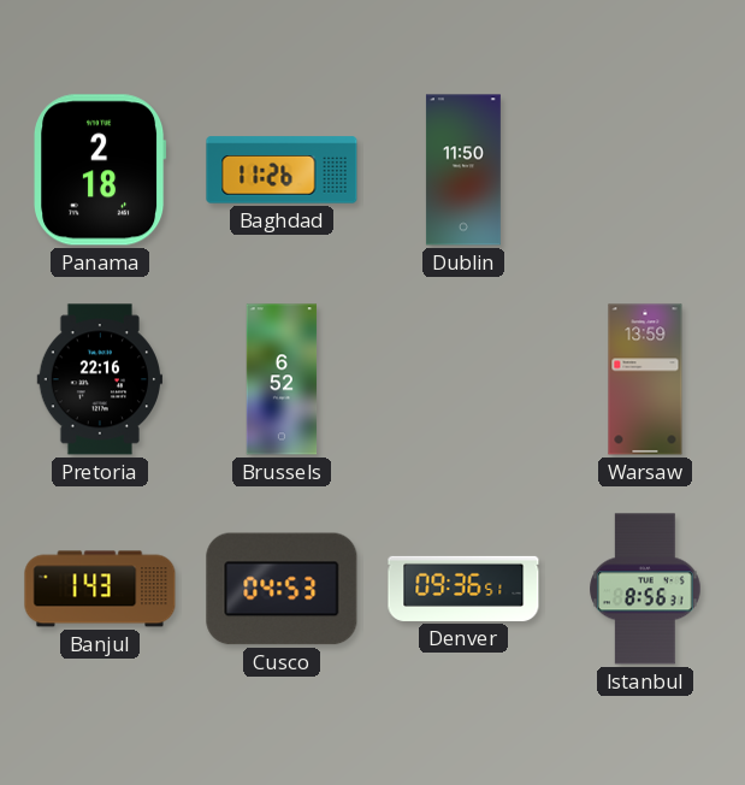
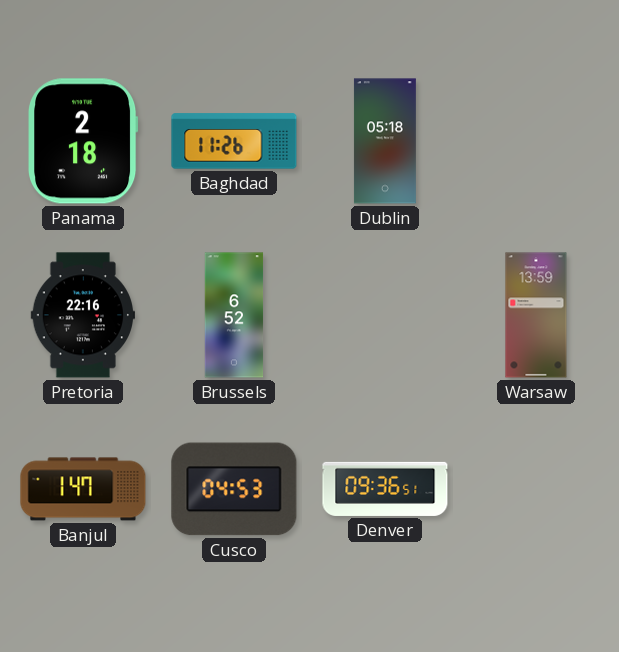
Dublin: 11:50 -> 05:18 (385, 141)
Banjul: 1:43 -> 1:47 (83, 489)
Istanbul: 8:56 -> none (645, 589)
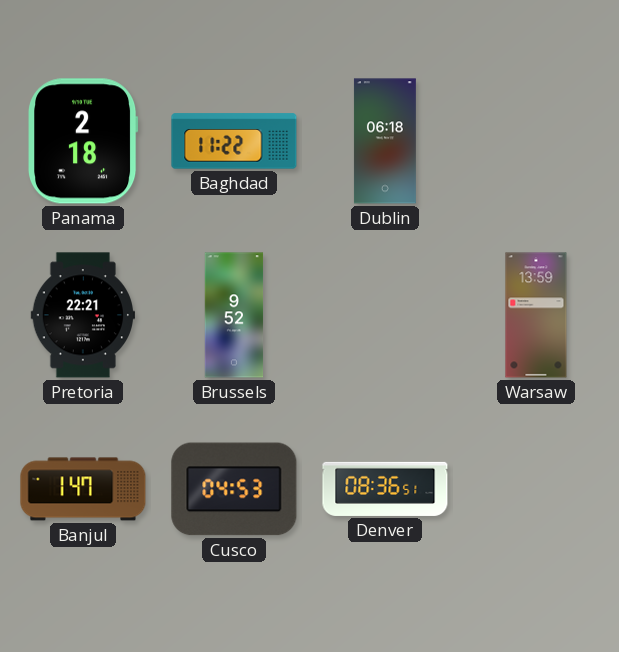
Baghdad: 11:26 -> 11:22 (234, 141)
Dublin: 05:18 -> 06:18 (385, 141)
Pretoria: 22:16 -> 22:21 (82, 315)
Brussels: 6:52 -> 9:52 (234, 315)
Denver: 09:36 -> 08:36 (385, 489)
